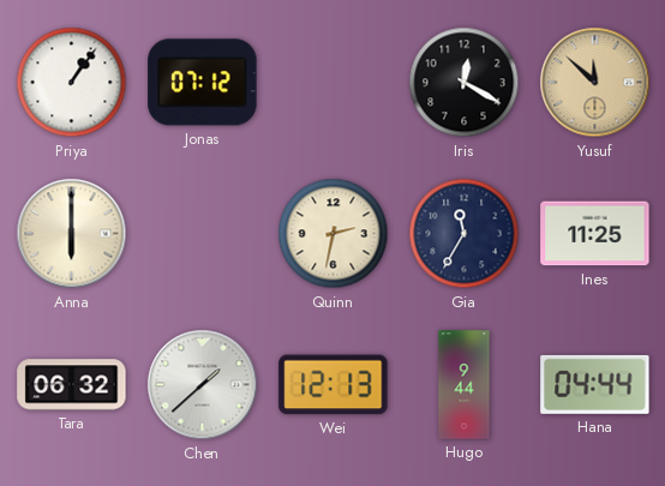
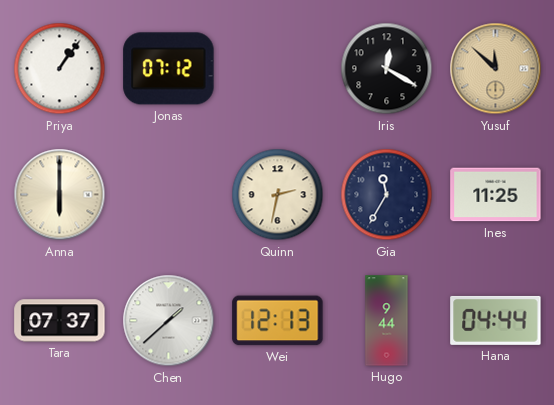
Tara: 06:32 -> 07:37 (60, 321)
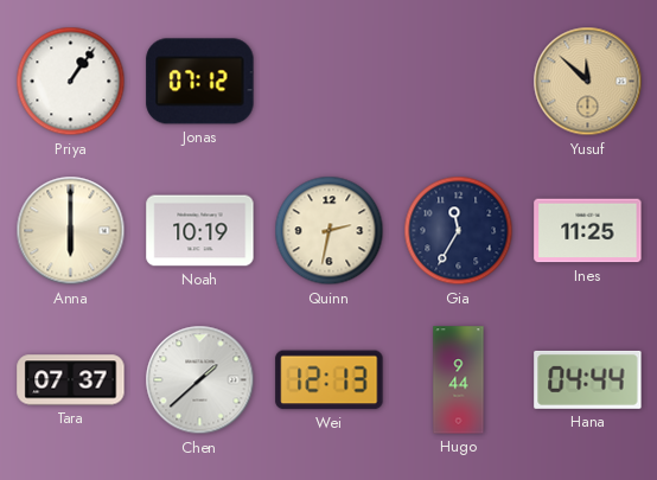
Iris: 12:20 -> none (387, 69)
Noah: none -> 10:19 (200, 231)
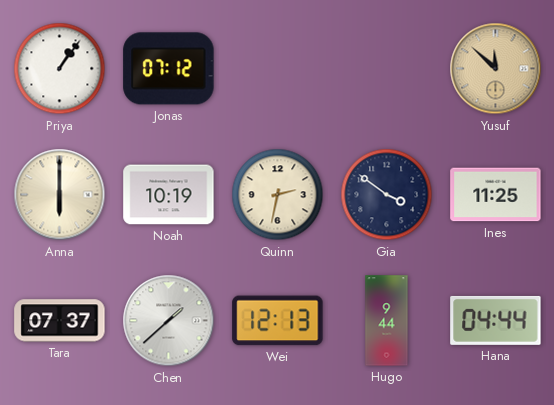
Gia: 11:35 -> 3:51 (387, 195)
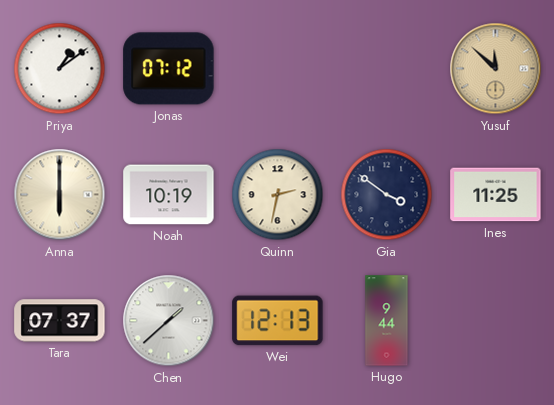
Priya: 1:06 -> 1:09 (60, 69)
Hana: 04:44 -> none (496, 320)
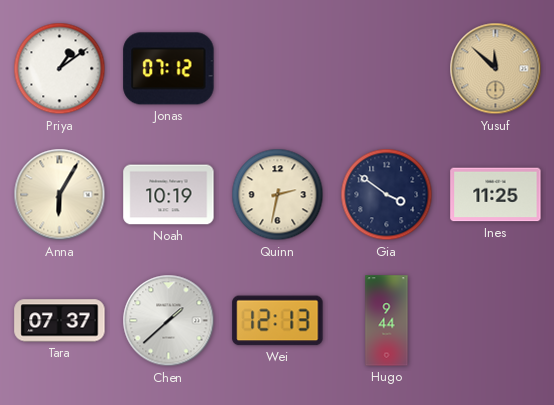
Anna: 6:00 -> 6:05 (60, 195)
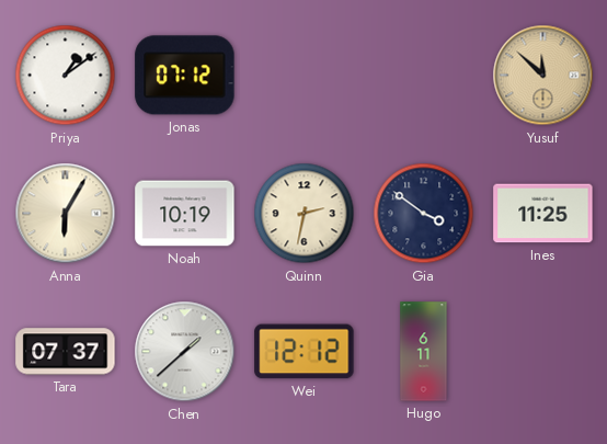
Wei: 12:13 -> 12:12 (305, 352)
Hugo: 9:44 -> 6:11 (424, 352)
